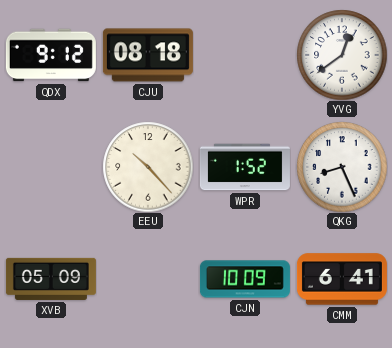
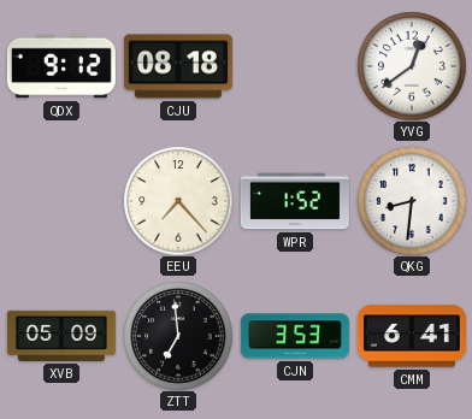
EEU: 10:23 -> 7:23 (178, 201)
QKG: 8:26 -> 8:31 (412, 201)
ZTT: none -> 6:59 (178, 336)
CJN: 10:09 -> 3:53 (295, 336)
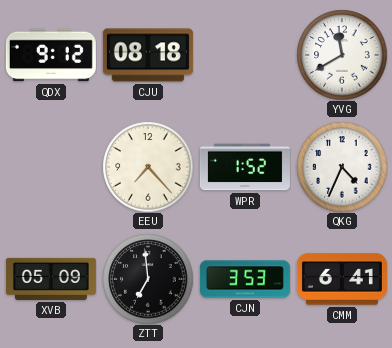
YVG: 12:39 -> 11:40 (342, 55)
QKG: 8:31 -> 4:34 (342, 167)
